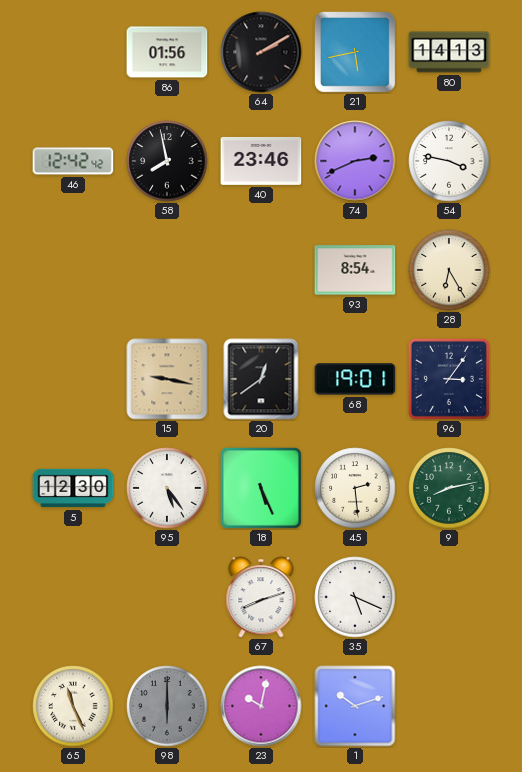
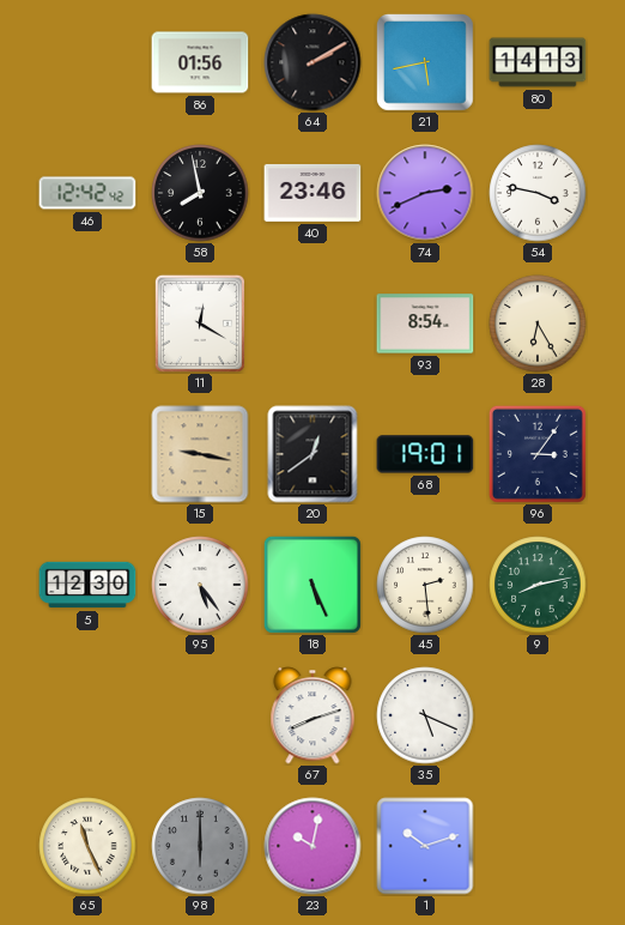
11: none -> 12:20 (200, 324)
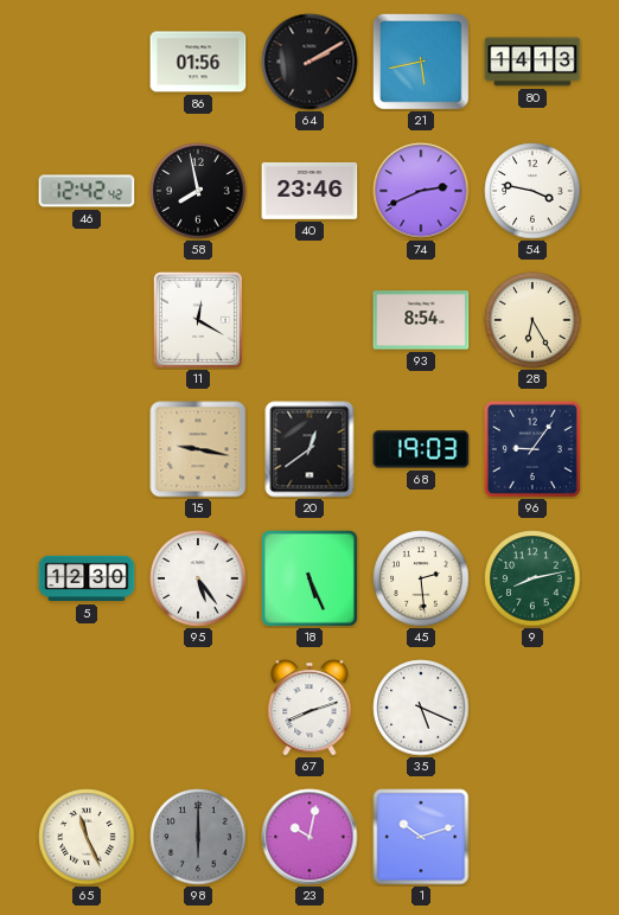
68: 19:01 -> 19:03 (421, 449)
96: 3:06 -> 9:06 (532, 449)
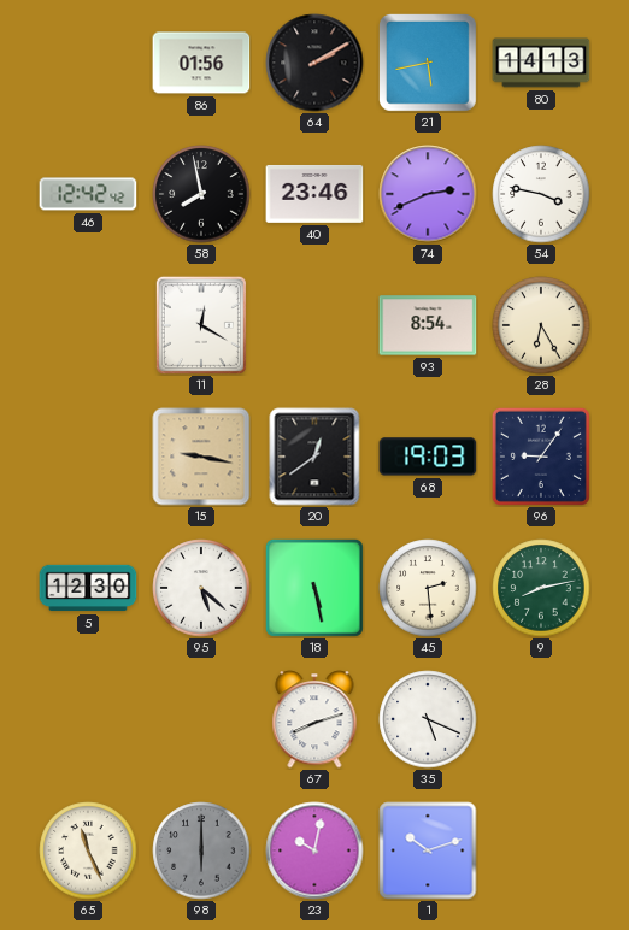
95: 5:24 -> 5:22 (201, 588)
18: 5:26 -> 5:28 (314, 588)
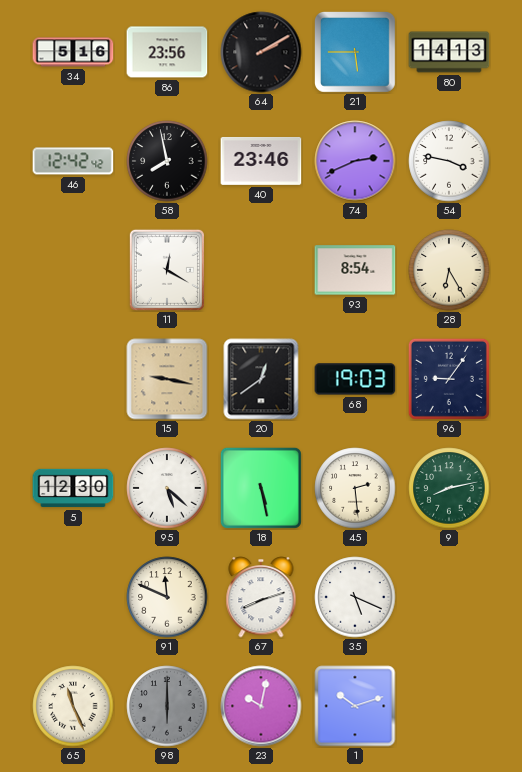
34: none -> 5:16 (73, 52)
86: 01:56 -> 23:56 (167, 52)
21: 5:43 -> 5:45 (356, 53)
91: none -> 11:49 (167, 597)
